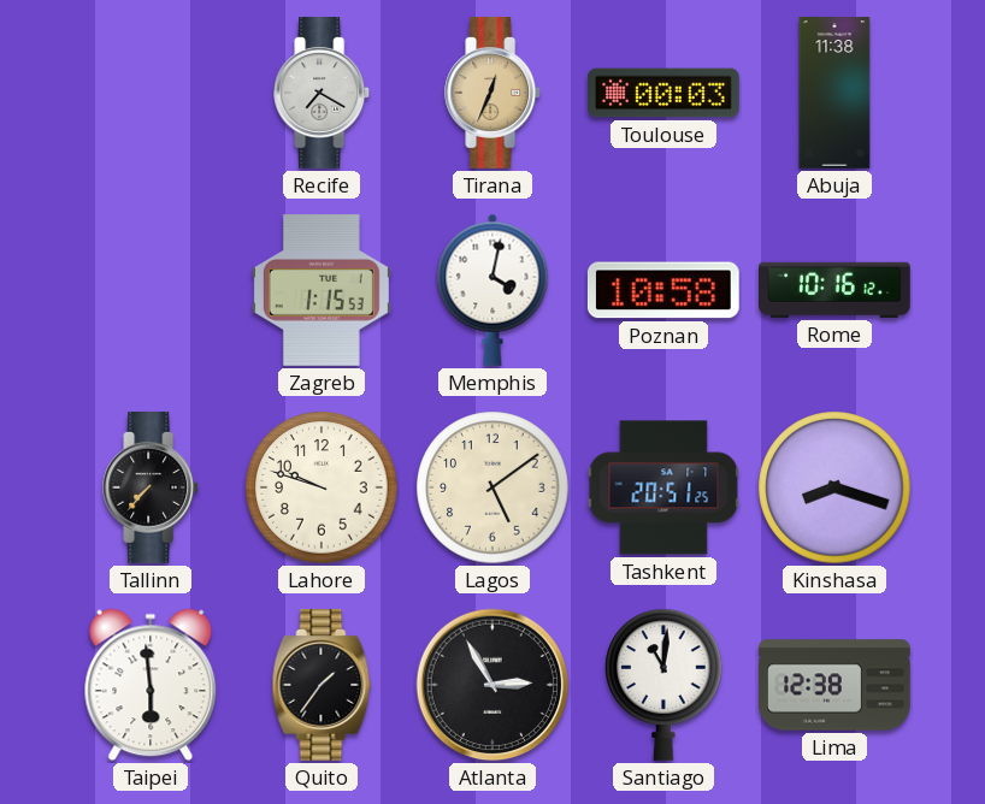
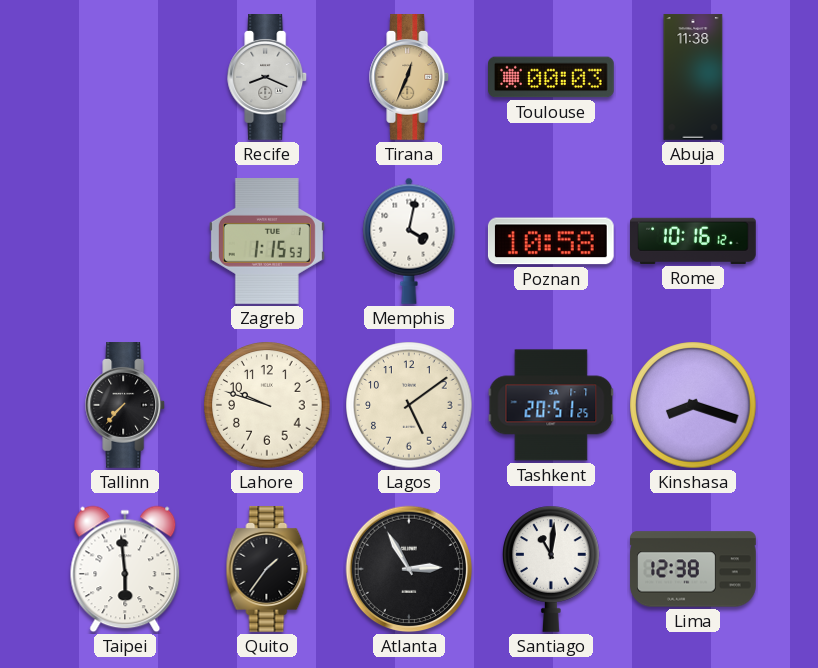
Recife: 7:20 -> 8:19 (268, 78)
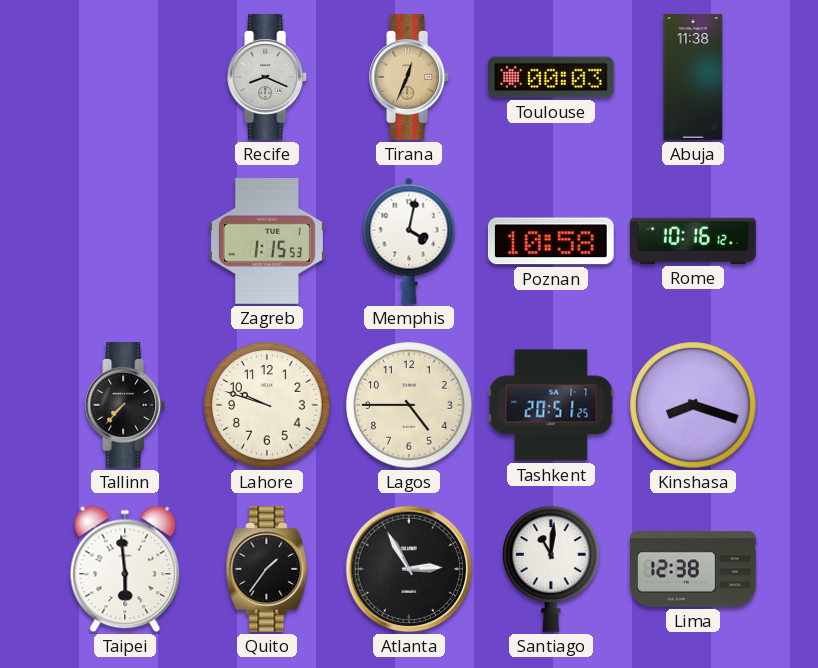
Lagos: 5:09 -> 4:45 (409, 405)
